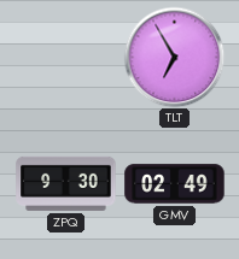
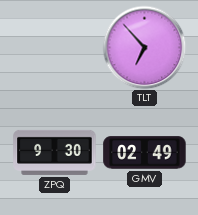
TLT: 6:55 -> 6:53 (144, 47)
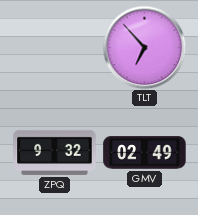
ZPQ: 9:30 -> 9:32 (55, 152)
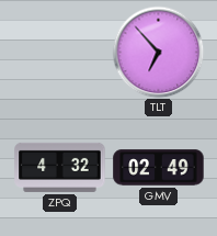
ZPQ: 9:32 -> 4:32 (60, 167)
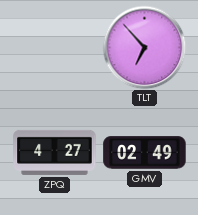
ZPQ: 4:32 -> 4:27 (55, 152)
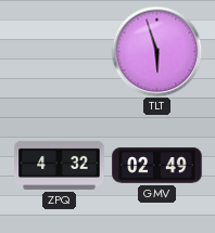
TLT: 6:53 -> 5:57 (156, 51)
ZPQ: 4:27 -> 4:32 (60, 165)
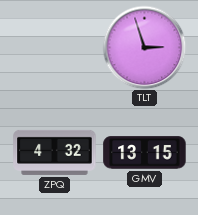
TLT: 5:57 -> 2:57 (144, 47)
GMV: 02:49 -> 13:15 (145, 153)
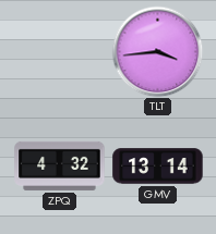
TLT: 2:57 -> 3:44 (157, 51)
GMV: 13:15 -> 13:14 (158, 167)
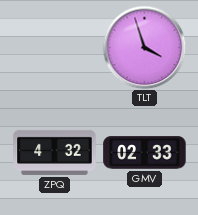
TLT: 3:44 -> 3:57 (144, 47)
GMV: 13:14 -> 02:33 (145, 153)
